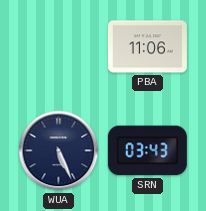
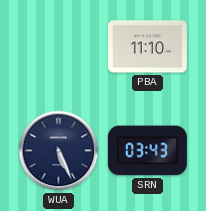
PBA: 11:06 -> 11:10 (147, 47)
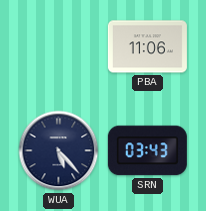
PBA: 11:10 -> 11:06 (147, 47)
WUA: 5:26 -> 5:23 (59, 151)
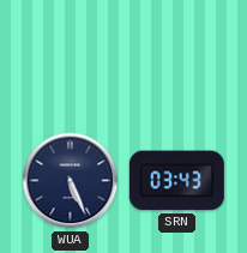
PBA: 11:06 -> none (147, 47)
WUA: 5:23 -> 5:26 (71, 181)
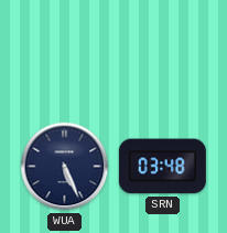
SRN: 03:43 -> 03:48 (162, 167)
